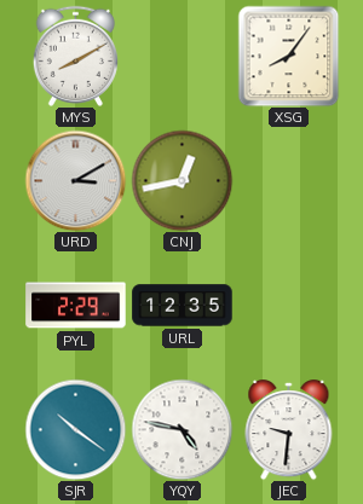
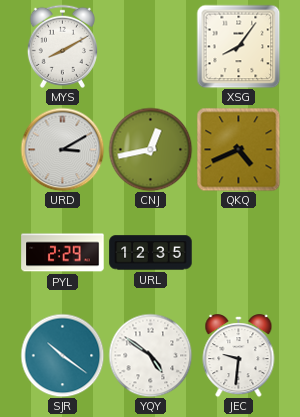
QKQ: none -> 4:41 (238, 149)
YQY: 4:47 -> 4:51 (150, 355)
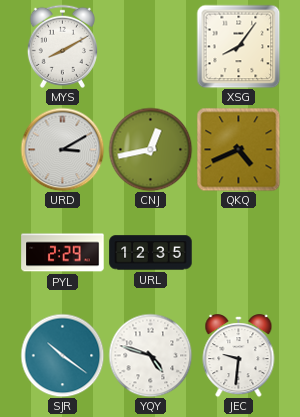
YQY: 4:51 -> 4:48 (150, 355)
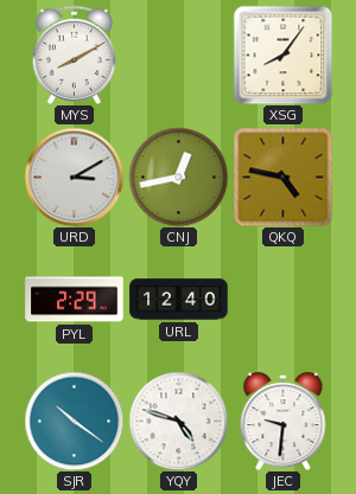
QKQ: 4:41 -> 4:47 (282, 177)
URL: 12:35 -> 12:40 (179, 300)
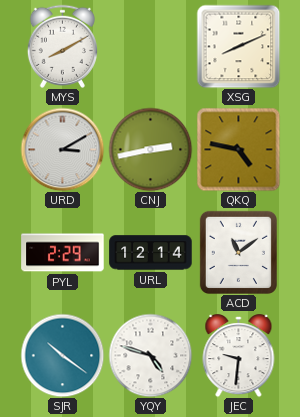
XSG: 8:06 -> 8:11 (238, 46)
CNJ: 12:43 -> 2:43 (150, 149)
URL: 12:40 -> 12:14 (151, 253)
ACD: none -> 11:09 (238, 252)
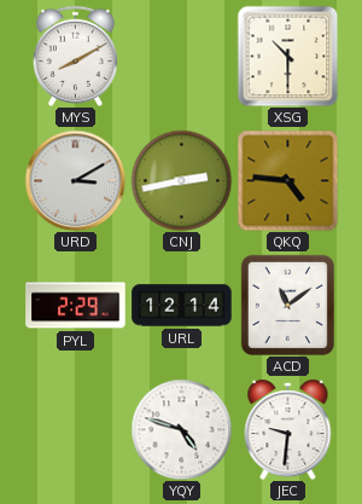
XSG: 8:11 -> 10:30 (287, 56)
QKQ: 4:47 -> 4:46 (287, 180)
SJR: 10:21 -> none (62, 355)
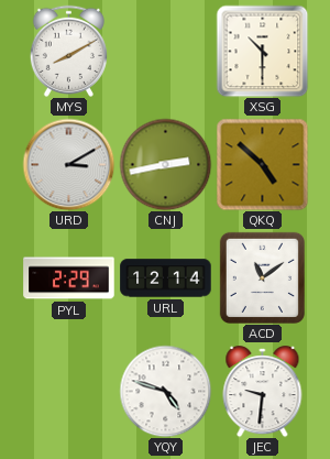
QKQ: 4:46 -> 4:52 (262, 164)
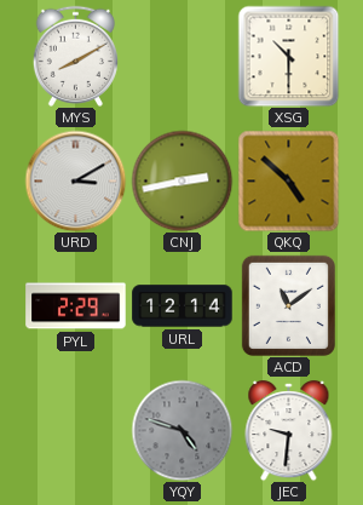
YQY dial: white -> grey (181, 430)
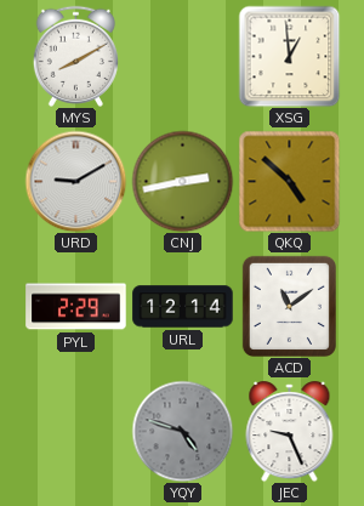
XSG: 10:30 -> 12:59 (289, 56)
URD: 3:10 -> 9:10 (75, 181)
JEC: 9:31 -> 9:26 (290, 432)
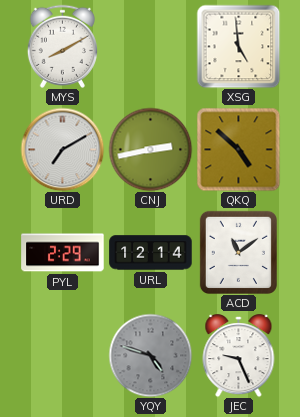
XSG: 12:59 -> 4:59 (238, 46)
URD: 9:10 -> 7:10 (62, 149)
